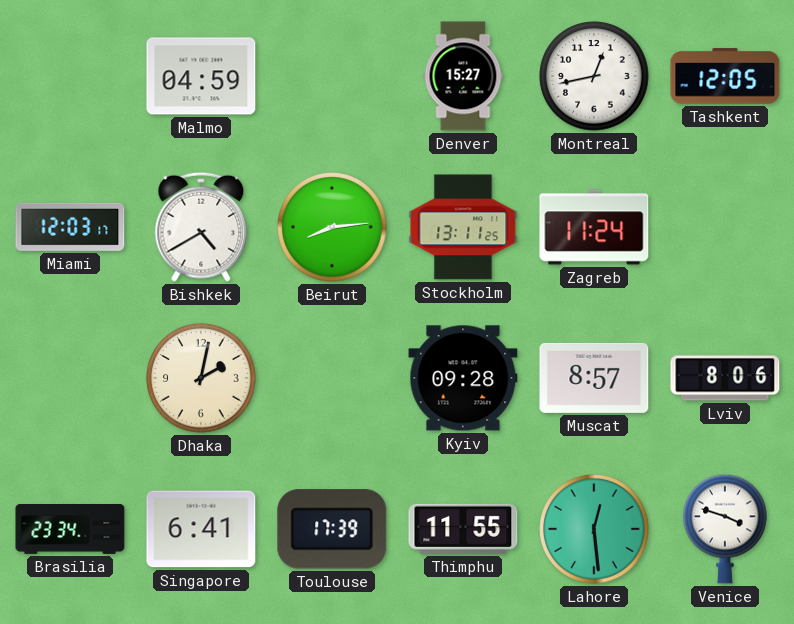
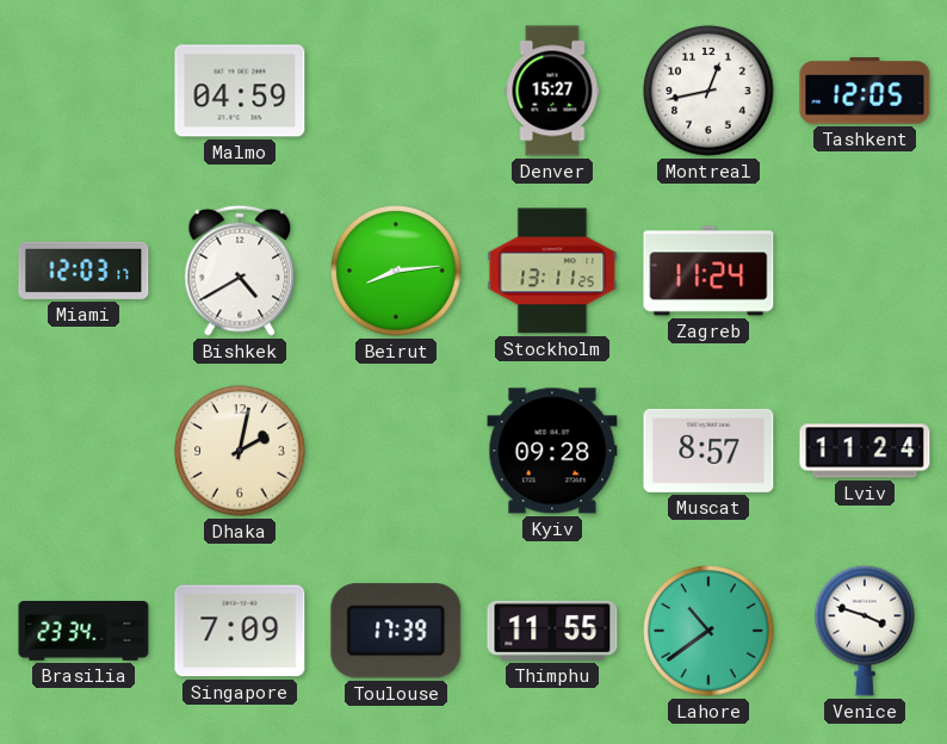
Lviv: 8:06 -> 11:24 (865, 451)
Singapore: 6:41 -> 7:09 (240, 631)
Lahore: 12:29 -> 10:39 (708, 631)
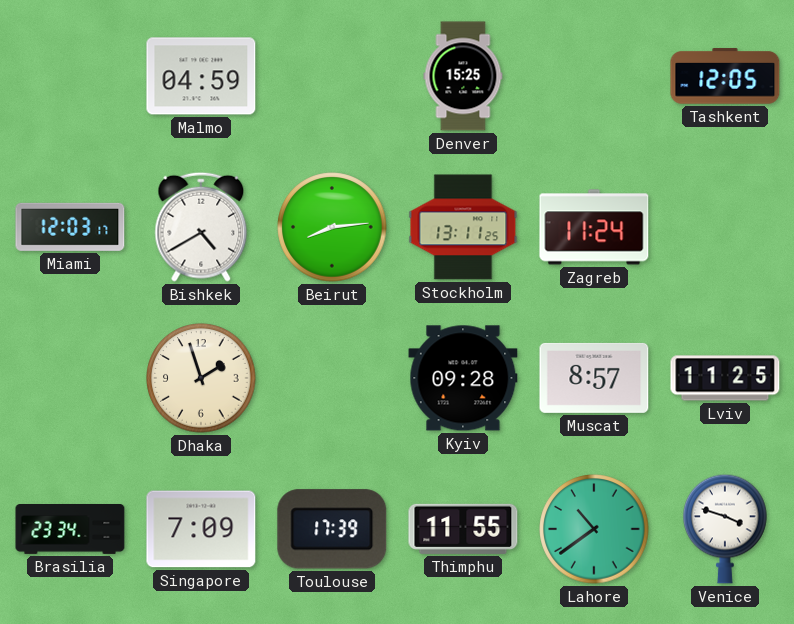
Denver: 15:27 -> 15:25 (463, 76)
Montreal: 12:43 -> none (708, 91)
Dhaka: 2:02 -> 1:57 (201, 378)
Lviv: 11:24 -> 11:25 (725, 378)
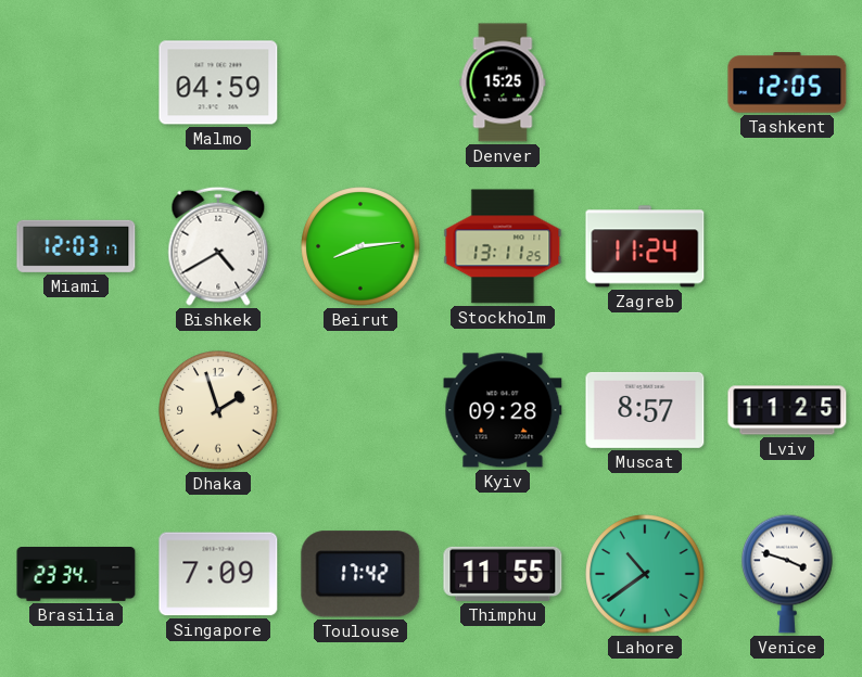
Toulouse: 17:39 -> 17:42 (360, 574)
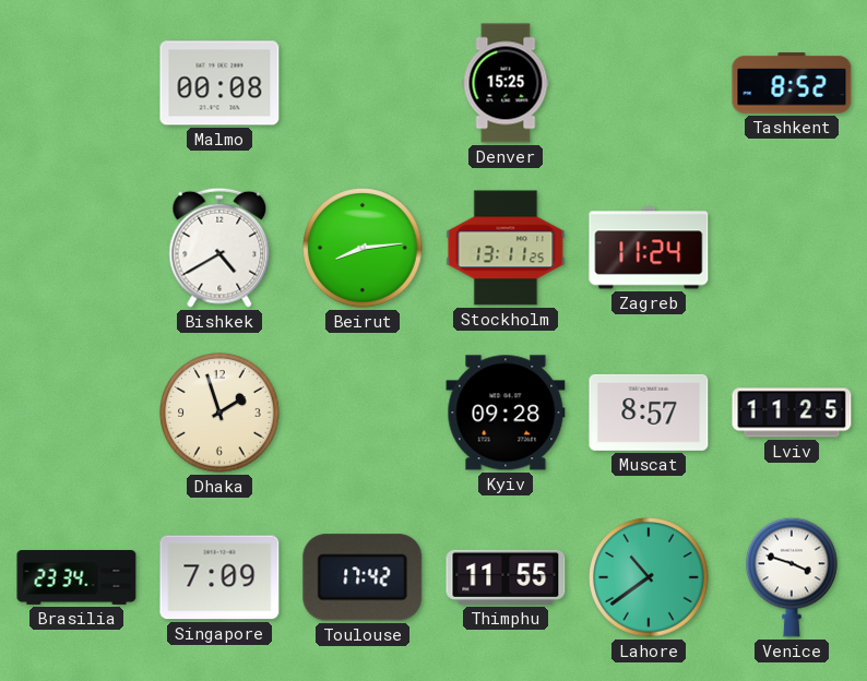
Malmo: 04:59 -> 00:08 (219, 83)
Tashkent: 12:05 -> 8:52 (792, 83)
Miami: 12:03 -> none (76, 246)
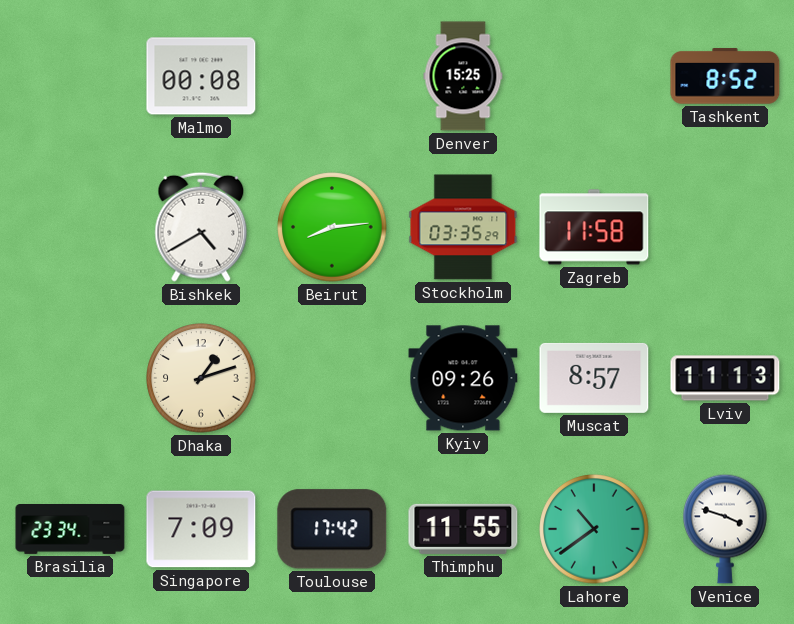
Stockholm: 13:11 -> 03:35 (463, 227)
Zagreb: 11:24 -> 11:58 (594, 227)
Dhaka: 1:57 -> 1:12 (201, 378)
Kyiv: 09:28 -> 09:26 (463, 378)
Lviv: 11:25 -> 11:13 (725, 378)
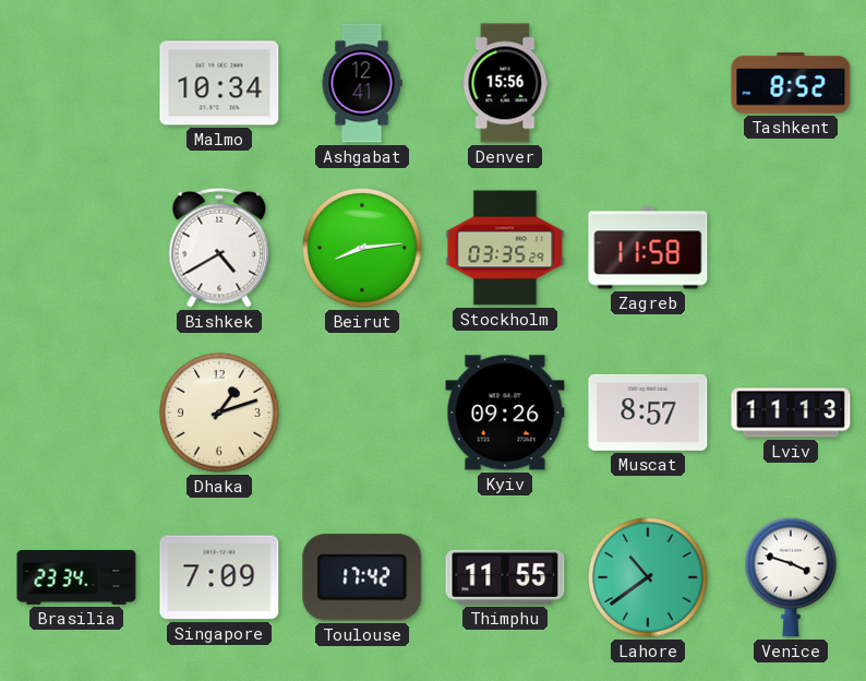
Malmo: 00:08 -> 10:34 (219, 83)
Ashgabat: none -> 12:41 (362, 83)
Denver: 15:25 -> 15:56 (505, 83)
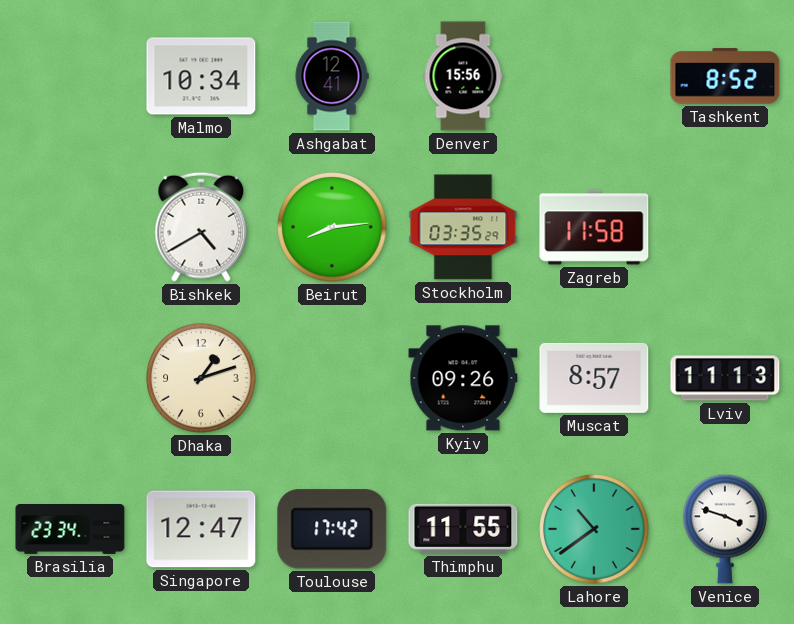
Singapore: 7:09 -> 12:47 (201, 529)
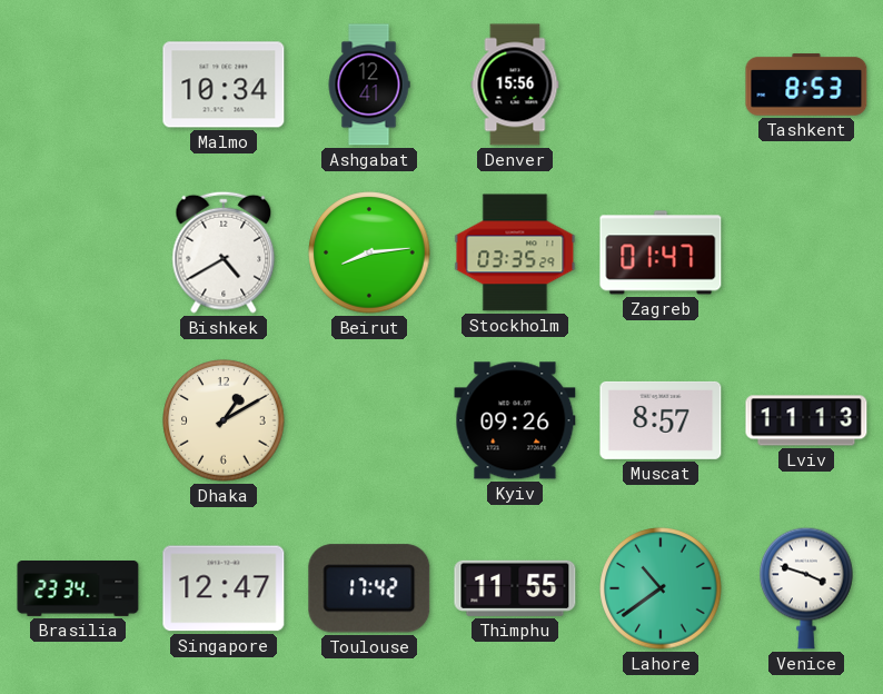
Tashkent: 8:52 -> 8:53 (806, 85)
Zagreb: 11:58 -> 01:47 (661, 252)
Dhaka: 1:12 -> 1:10 (224, 420)
